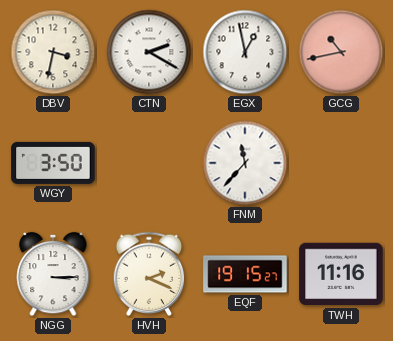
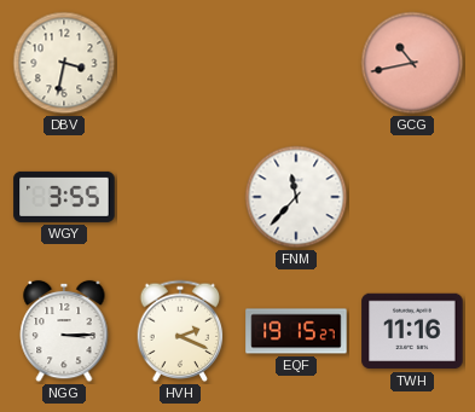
CTN: 2:20 -> none (149, 52)
EGX: 12:58 -> none (245, 52)
WGY: 3:50 -> 3:55 (64, 197)
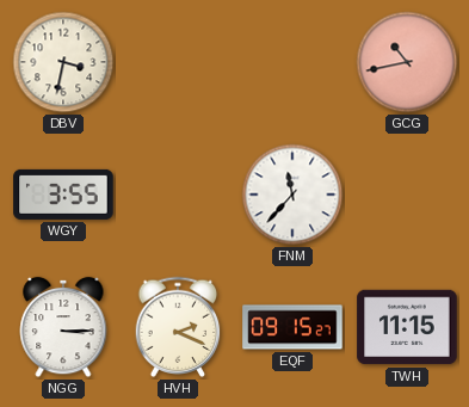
EQF: 19:15 -> 09:15 (292, 327)
TWH: 11:16 -> 11:15 (407, 327)
